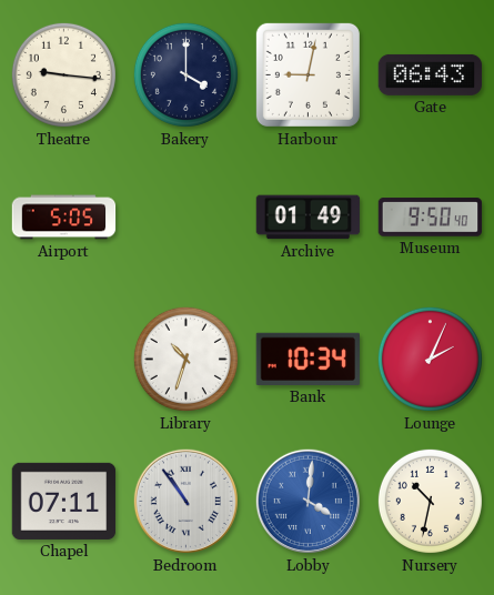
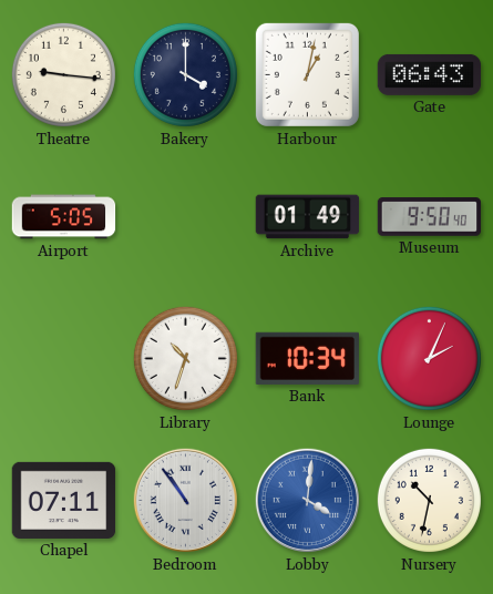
Harbour: 9:02 -> 1:02 (307, 74)
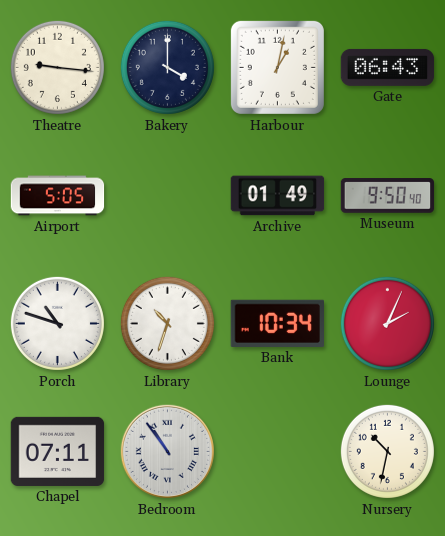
Porch: none -> 10:48 (57, 323)
Lobby: 4:01 -> none (307, 500)
